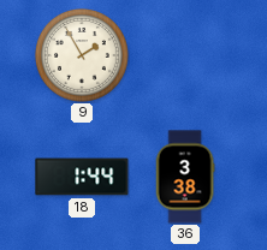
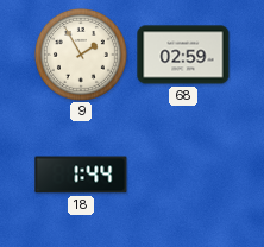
68: none -> 02:59 (183, 55)
36: 3:38 -> none (185, 177)
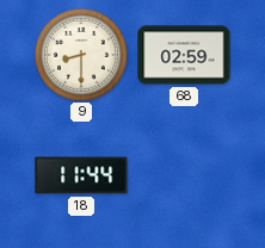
9: 1:55 -> 8:30 (81, 55)
18: 1:44 -> 11:44 (81, 175)
